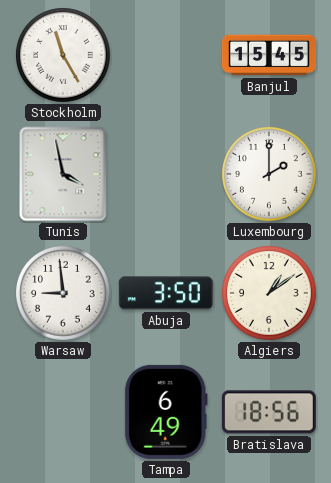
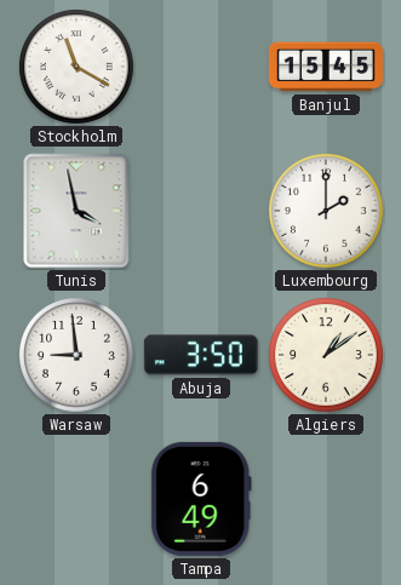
Stockholm: 11:25 -> 11:20 (78, 68)
Bratislava: 18:56 -> none (269, 412)
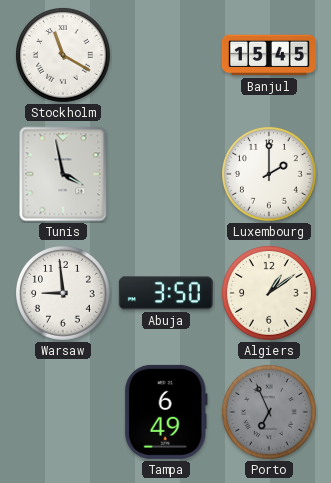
Porto: none -> 6:56 (270, 413)
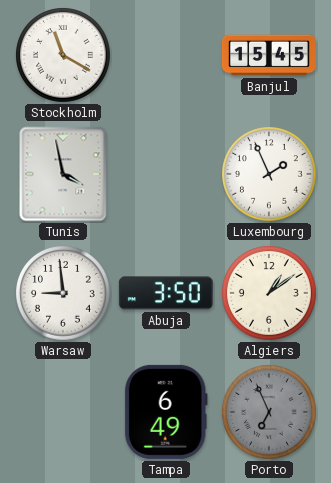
Luxembourg: 2:00 -> 1:56 (270, 175)
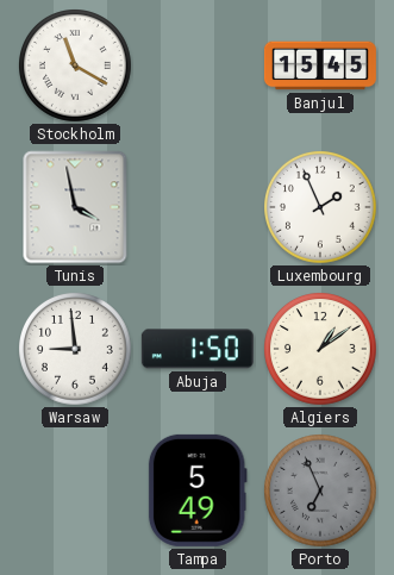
Abuja: 3:50 -> 1:50 (198, 349)
Tampa: 6:49 -> 5:49 (198, 490)
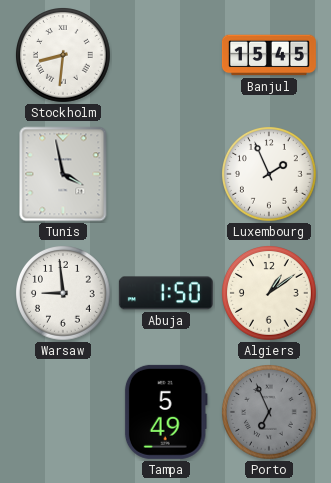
Stockholm: 11:20 -> 8:31 (64, 56)
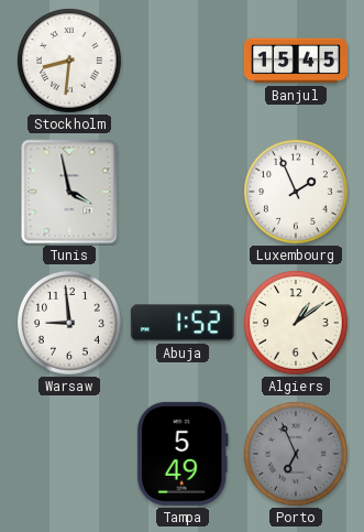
Abuja: 1:50 -> 1:52 (183, 323)
